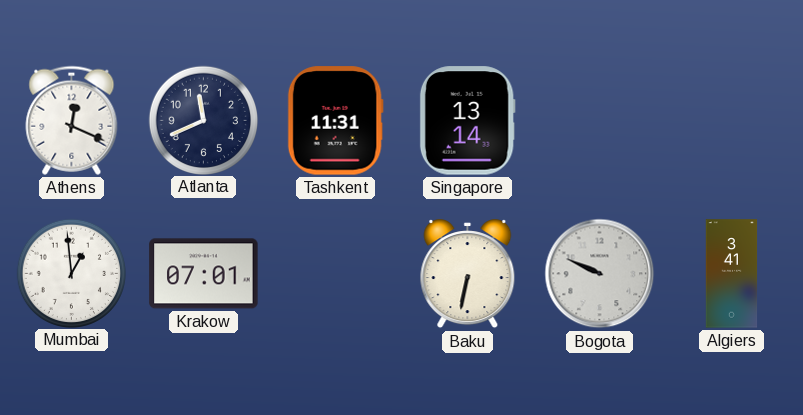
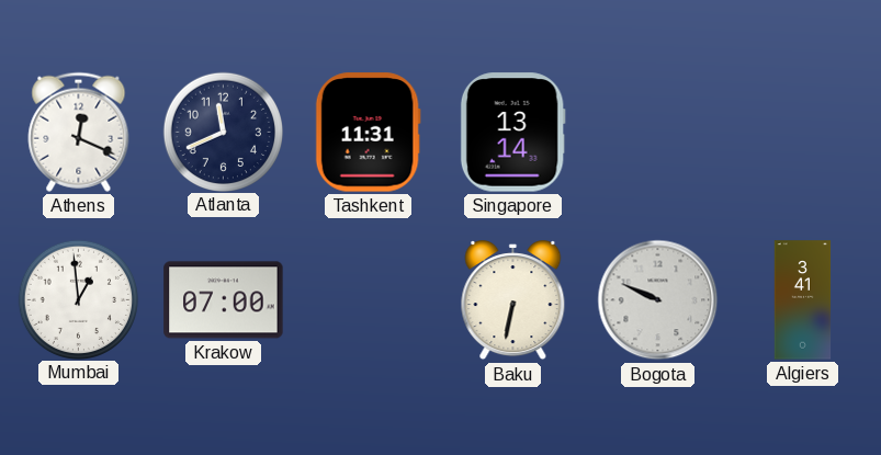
Krakow: 07:01 -> 07:00 (224, 300)
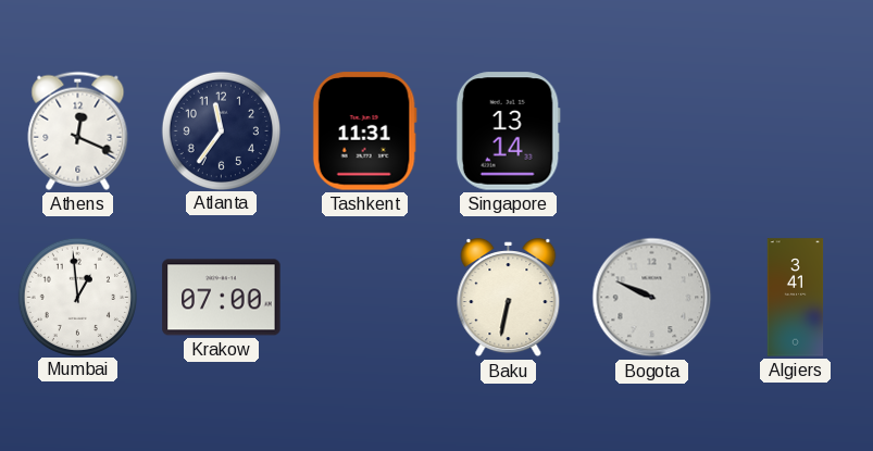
Atlanta: 11:41 -> 11:36 (221, 130)
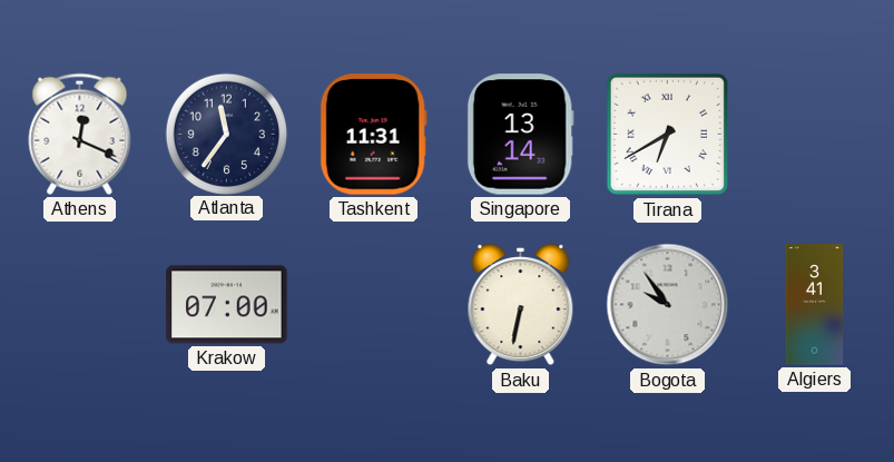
Tirana: none -> 6:40 (668, 135)
Mumbai: 12:59 -> none (77, 297)
Bogota: 9:49 -> 9:54 (668, 305)
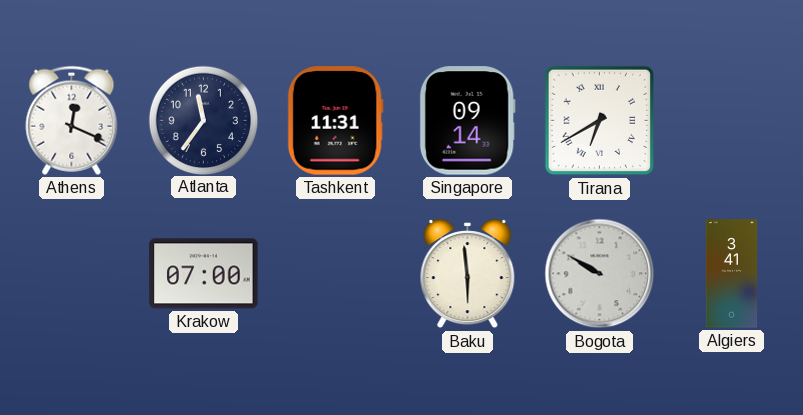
Singapore: 13:14 -> 09:14 (467, 121)
Baku: 6:32 -> 5:59 (468, 274)
Bogota: 9:54 -> 9:50 (600, 274)
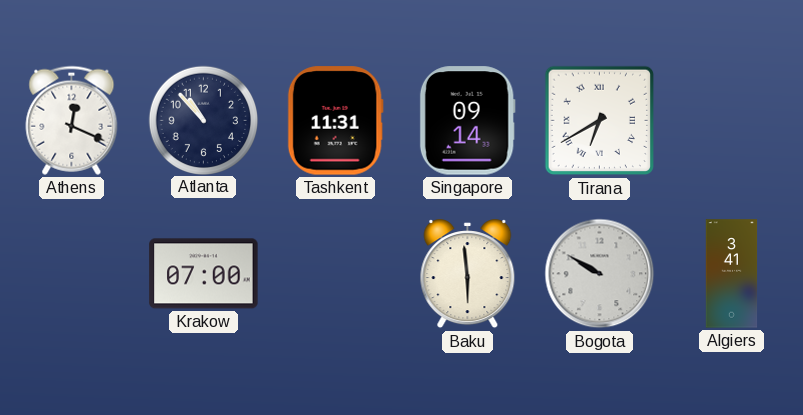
Atlanta: 11:36 -> 10:53 (203, 120)
